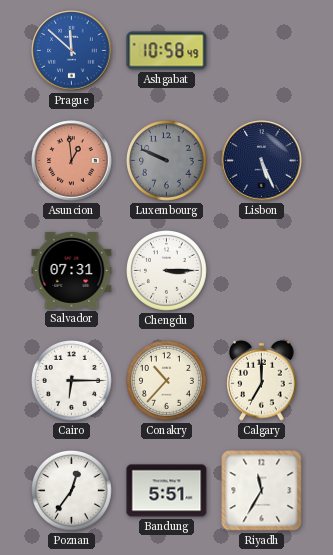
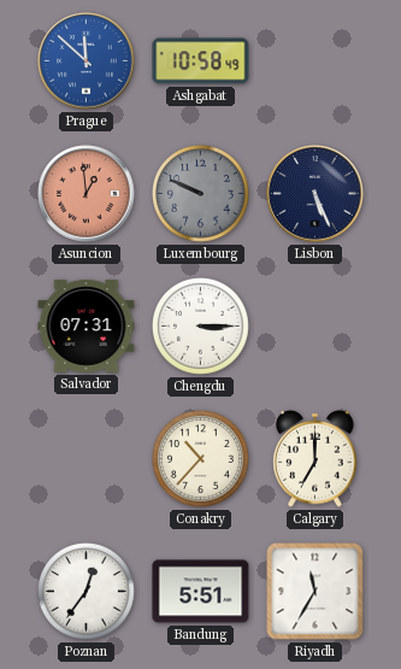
Cairo: 6:15 -> none (72, 381)
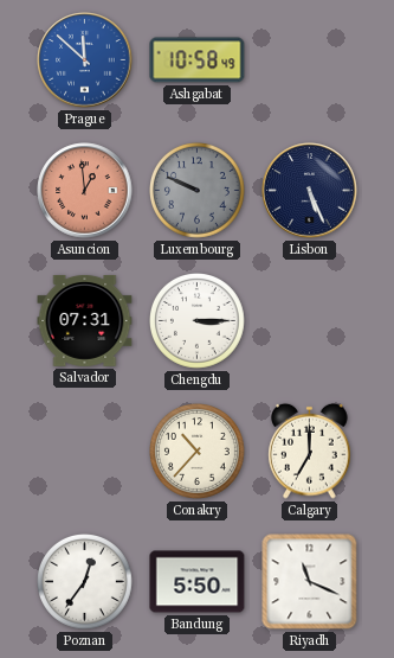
Bandung: 5:51 -> 5:50 (198, 582)
Riyadh: 11:35 -> 11:19 (310, 582)
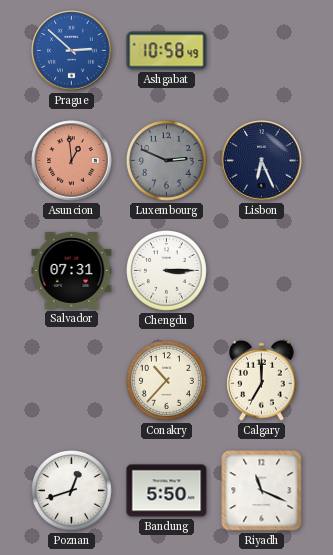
Prague: 11:52 -> 2:52 (72, 51)
Luxembourg: 9:49 -> 2:49 (167, 161)
Lisbon: 5:26 -> 6:26 (262, 161)
Poznan: 12:36 -> 12:42 (72, 491)
